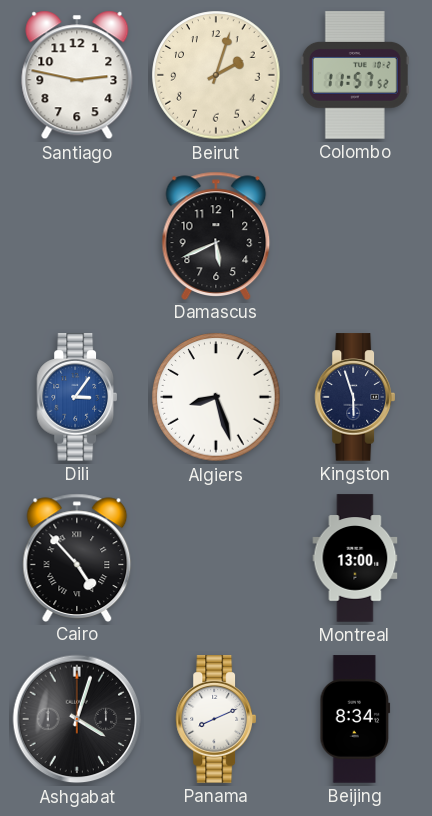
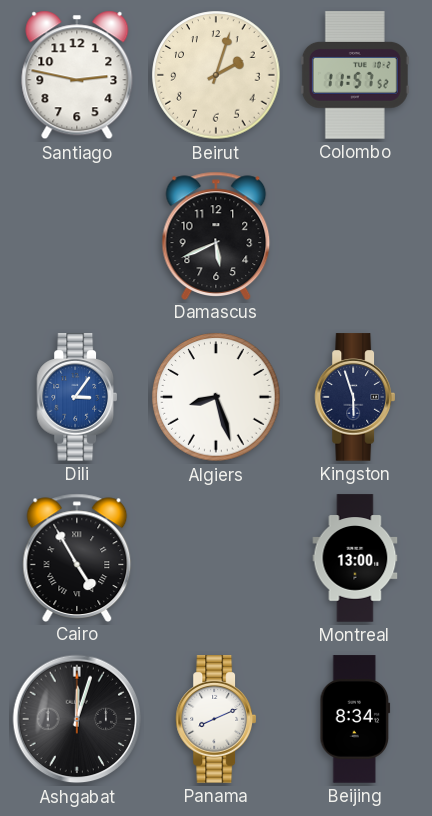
Cairo: 4:53 -> 4:55 (77, 557)
Ashgabat: 4:03 -> 12:03 (77, 719)
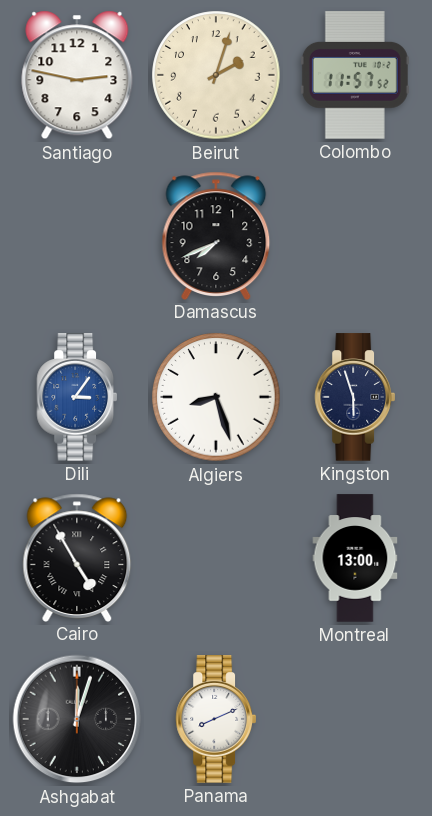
Damascus: 5:41 -> 7:41 (216, 235)
Beijing: 8:34 -> none (355, 719)
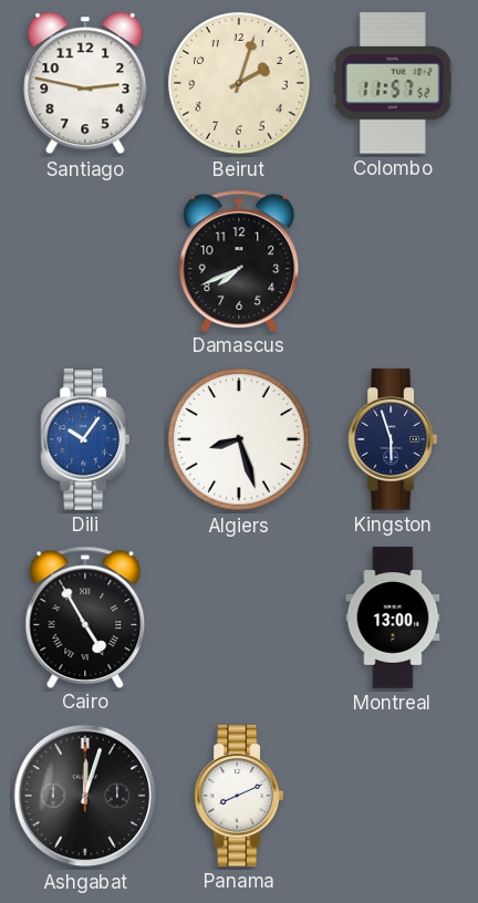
Dili: 3:06 -> 10:06 (84, 439)
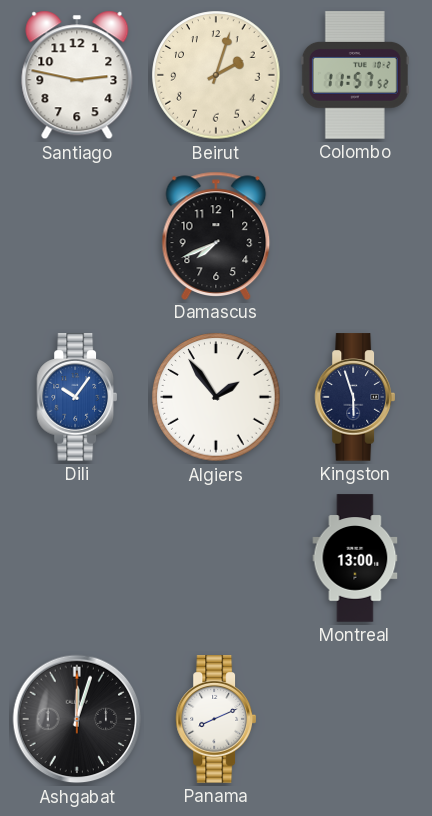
Algiers: 8:27 -> 1:54 (216, 397)
Cairo: 4:55 -> none (85, 616)
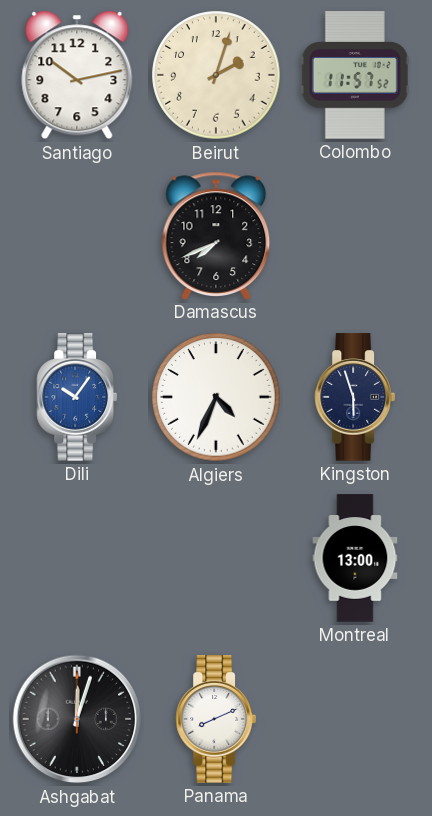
Santiago: 2:47 -> 10:13 (77, 75)
Algiers: 1:54 -> 4:34 (216, 397)
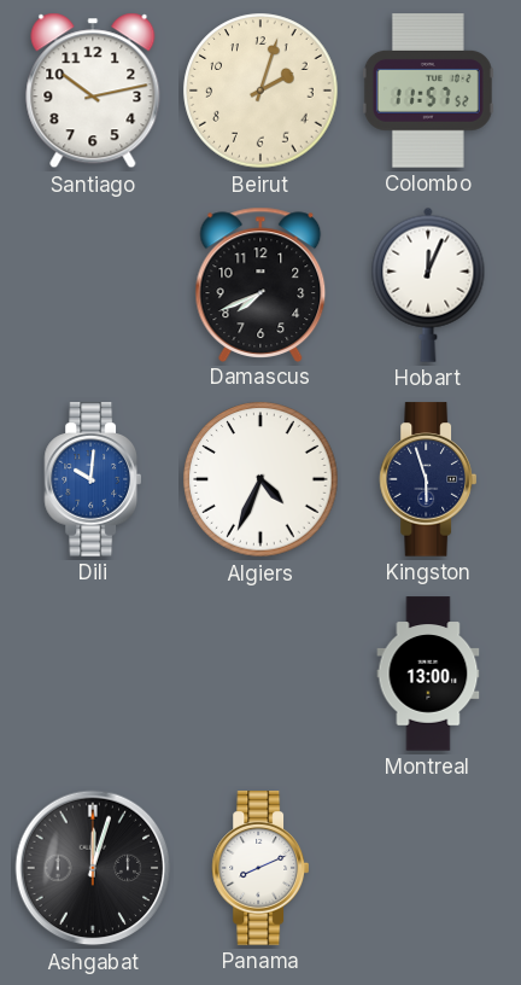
Hobart: none -> 12:04 (428, 285)
Dili: 10:06 -> 10:01 (92, 479)
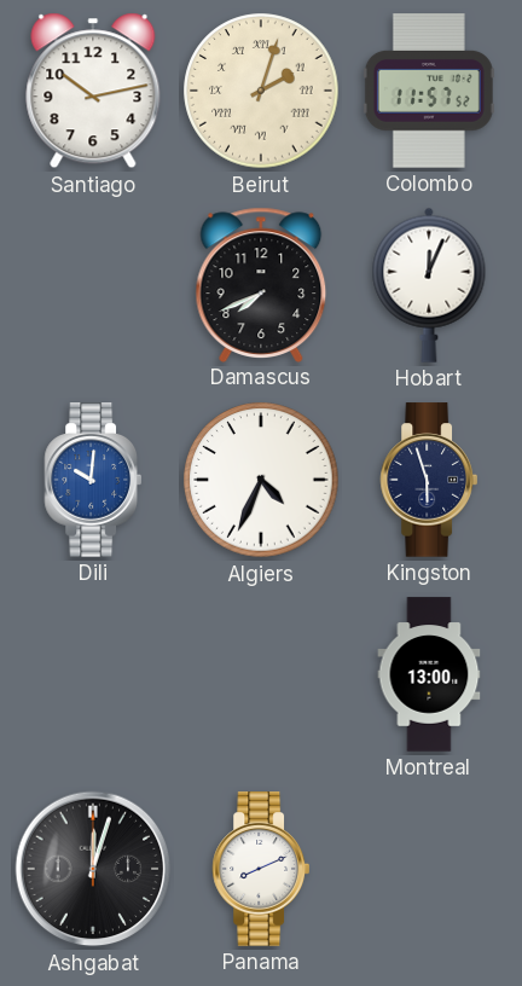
Beirut numerals: Arabic -> Roman (261, 91)
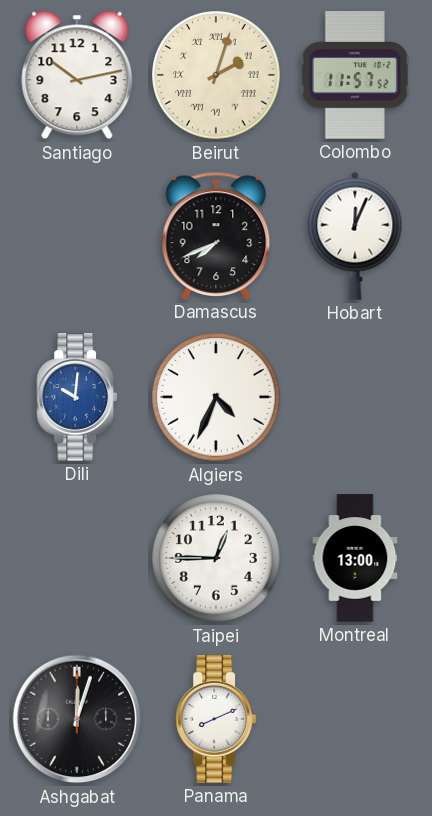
Kingston: 5:57 -> none (428, 480)
Taipei: none -> 12:45 (216, 558)
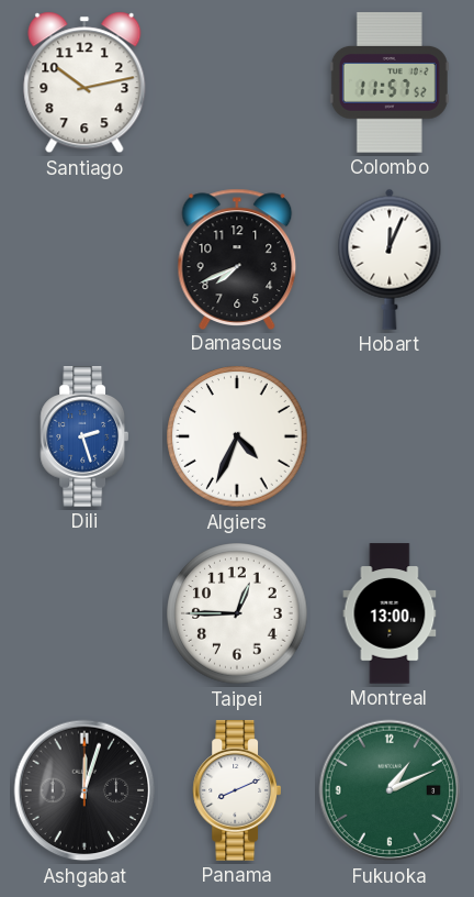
Beirut: 2:03 -> none (216, 75)
Dili: 10:01 -> 2:27 (83, 436)
Fukuoka: none -> 1:11 (390, 790)
